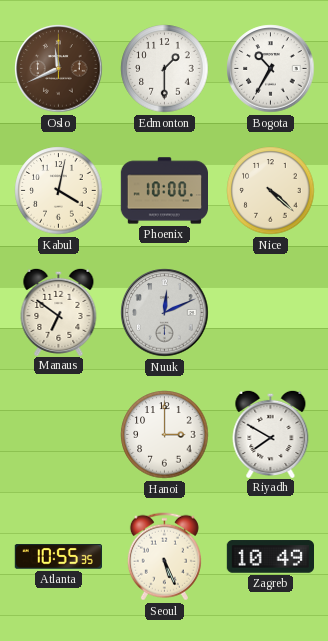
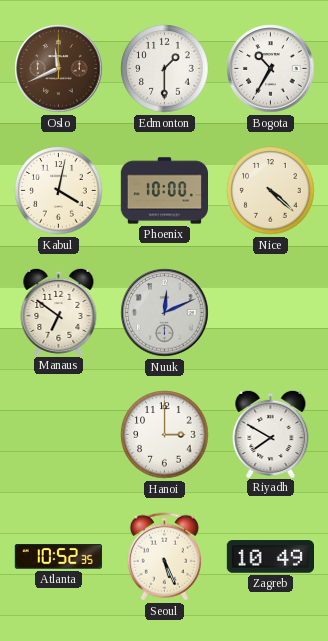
Atlanta: 10:55 -> 10:52 (58, 557)
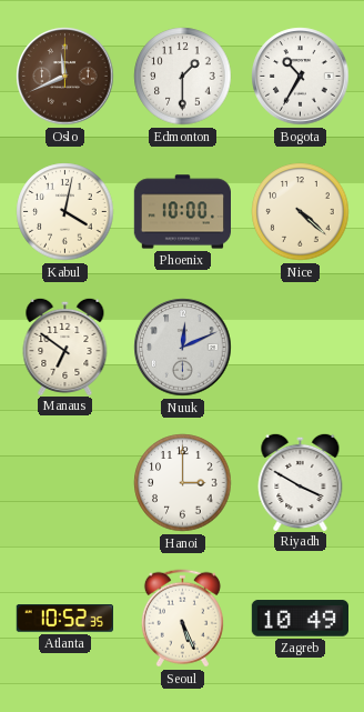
Riyadh: 7:50 -> 3:50 (301, 481)
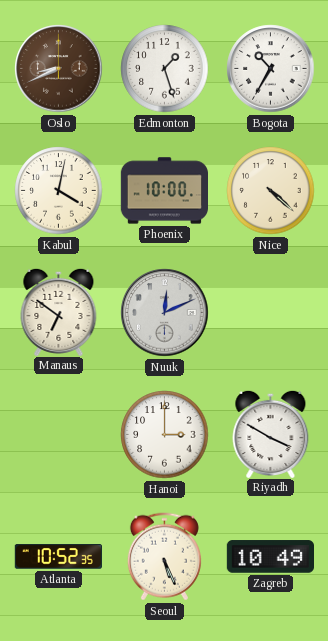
Oslo: 11:41 -> 8:41 (59, 69)
Edmonton: 1:30 -> 1:27 (165, 69)
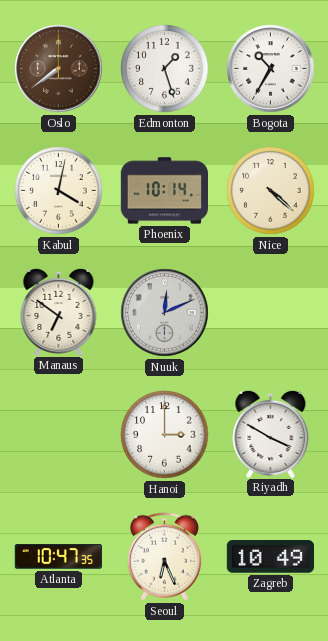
Oslo: 8:41 -> 7:39 (59, 69)
Phoenix: 10:00 -> 10:14 (165, 191)
Atlanta: 10:52 -> 10:47 (58, 557)
Seoul: 5:26 -> 6:26 (164, 557)
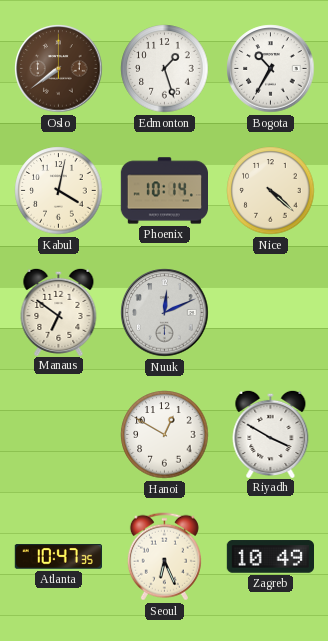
Hanoi: 3:00 -> 12:50 (165, 435)
